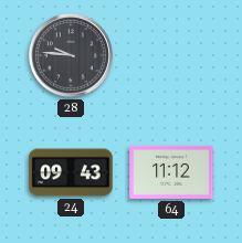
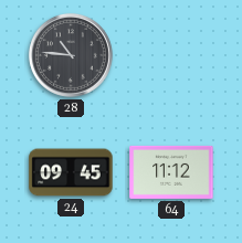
28: 9:46 -> 10:46 (71, 55)
24: 09:43 -> 09:45 (71, 172)
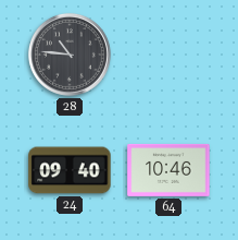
24: 09:45 -> 09:40 (70, 170)
64: 11:12 -> 10:46 (168, 170)
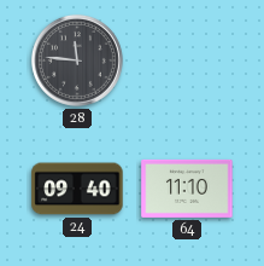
28: 10:46 -> 11:46 (77, 60)
64: 10:46 -> 11:10 (187, 189)
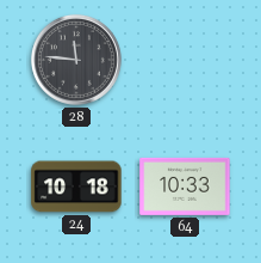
24: 09:40 -> 10:18 (76, 186)
64: 11:10 -> 10:33 (185, 186)
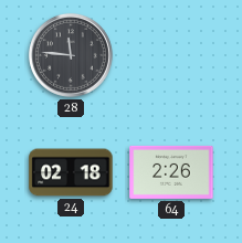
24: 10:18 -> 02:18 (71, 172)
64: 10:33 -> 2:26 (171, 172)
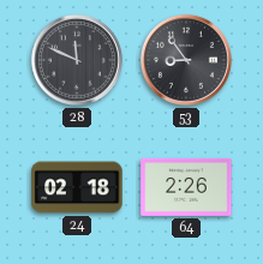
28: 11:46 -> 11:49 (77, 60)
53: none -> 8:54 (186, 60)
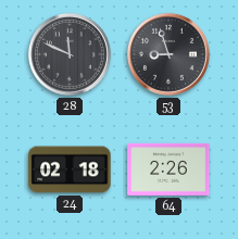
53: 8:54 -> 8:57 (168, 54)
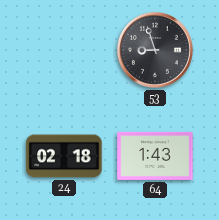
28: 11:49 -> none (70, 54)
64: 2:26 -> 1:43 (155, 156)
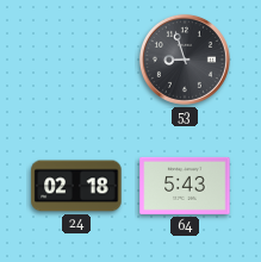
64: 1:43 -> 5:43 (185, 186)
